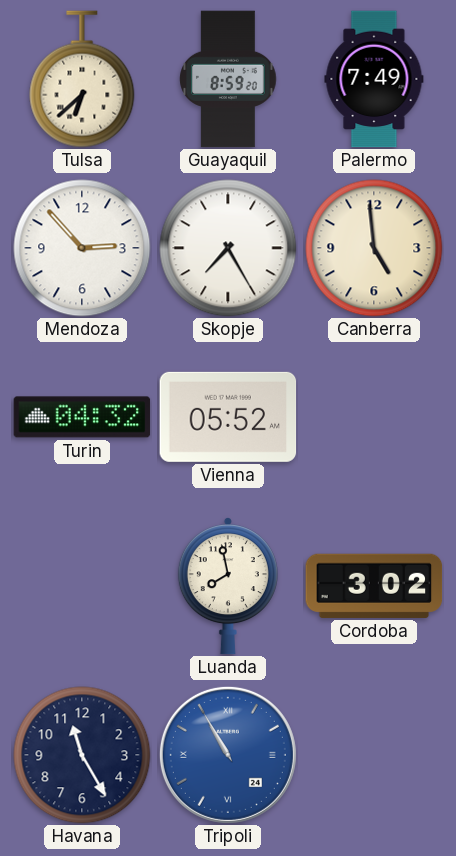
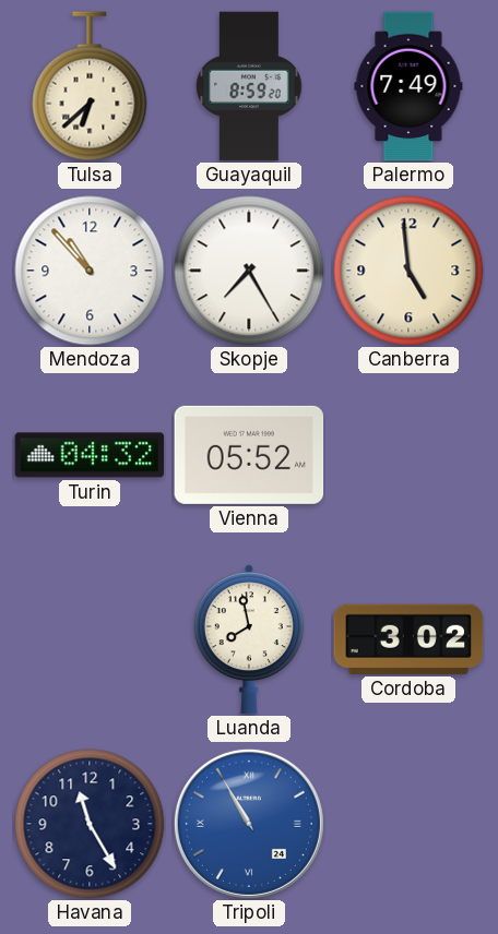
Mendoza: 2:53 -> 10:53 (90, 271)
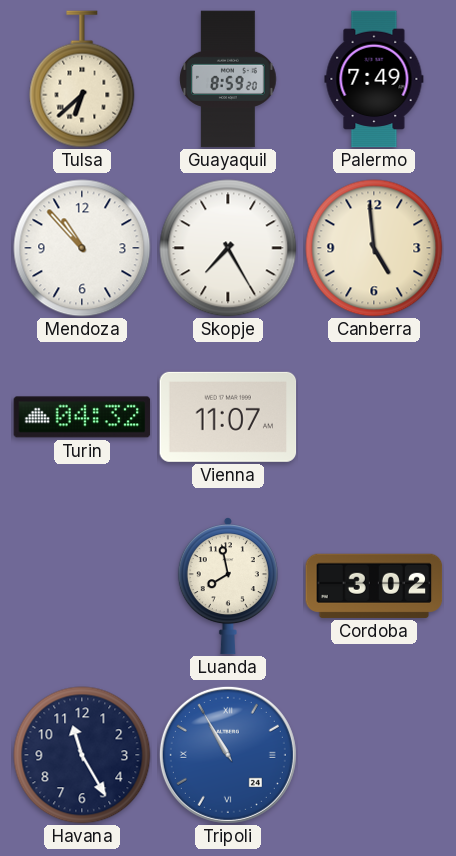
Vienna: 05:52 -> 11:07 (228, 417)
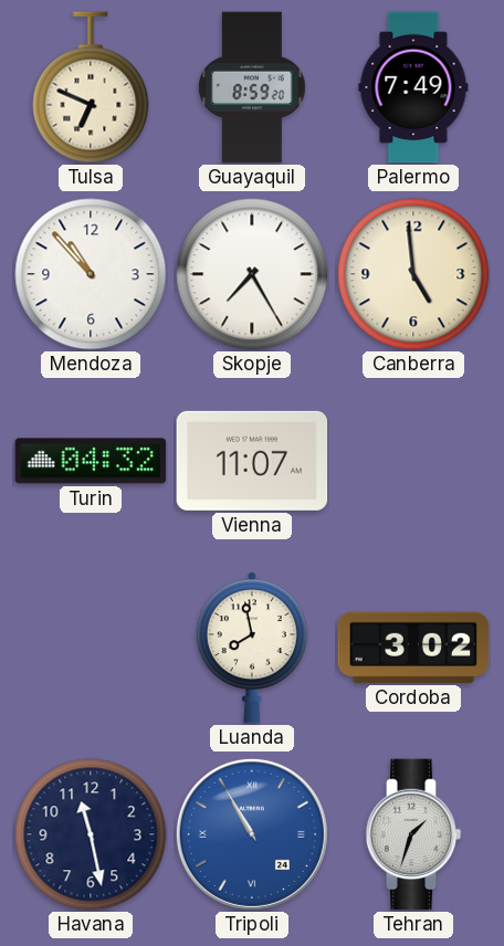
Tulsa: 6:38 -> 6:49 (91, 87)
Havana: 11:25 -> 11:28 (91, 834)
Tehran: none -> 1:33 (413, 834)
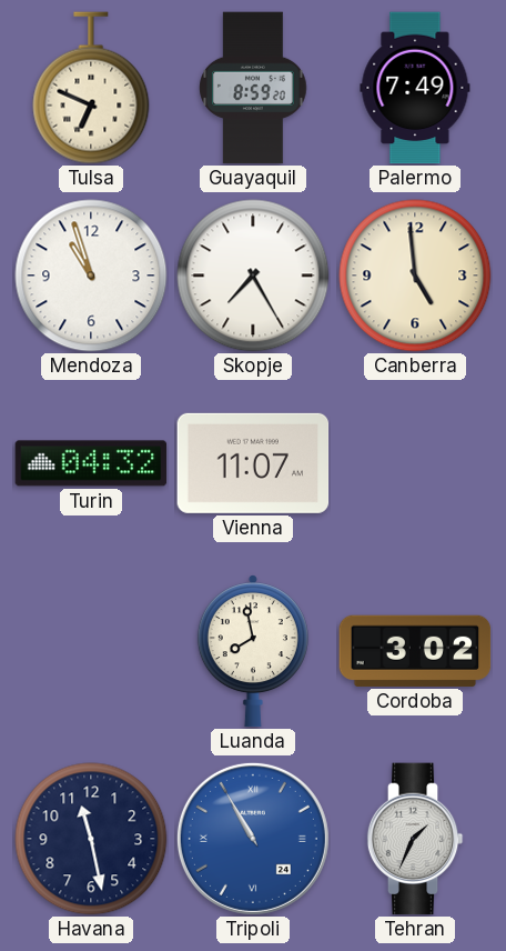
Mendoza: 10:53 -> 10:57 (91, 276)
Tehran: 1:33 -> 1:34 (415, 839)
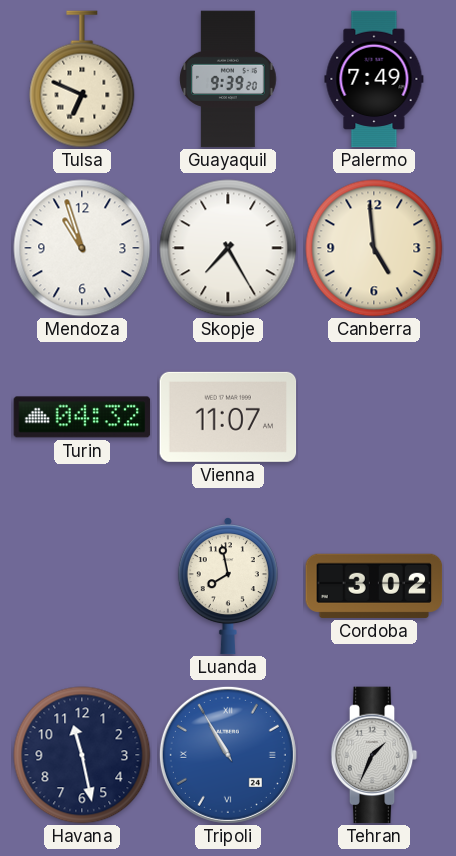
Guayaquil: 8:59 -> 9:39 (228, 79)
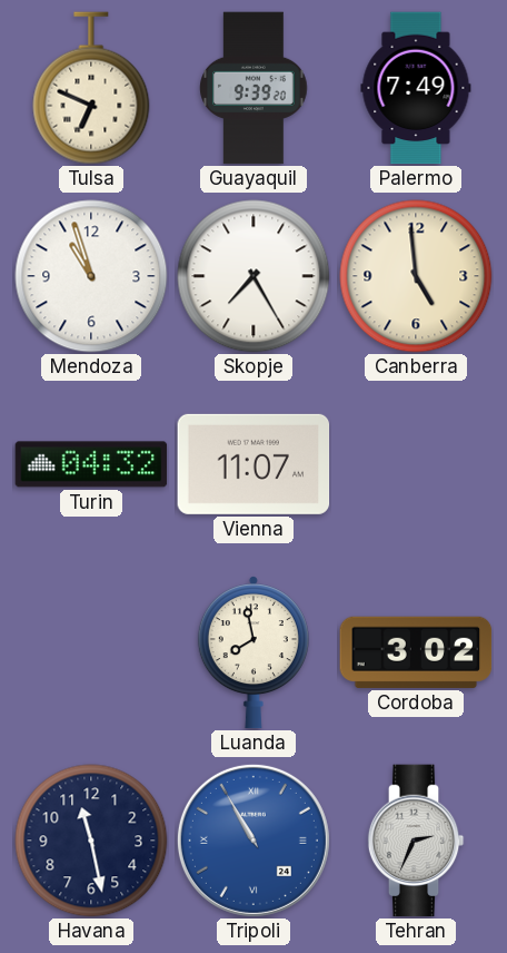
Tehran: 1:34 -> 2:34 (416, 841)
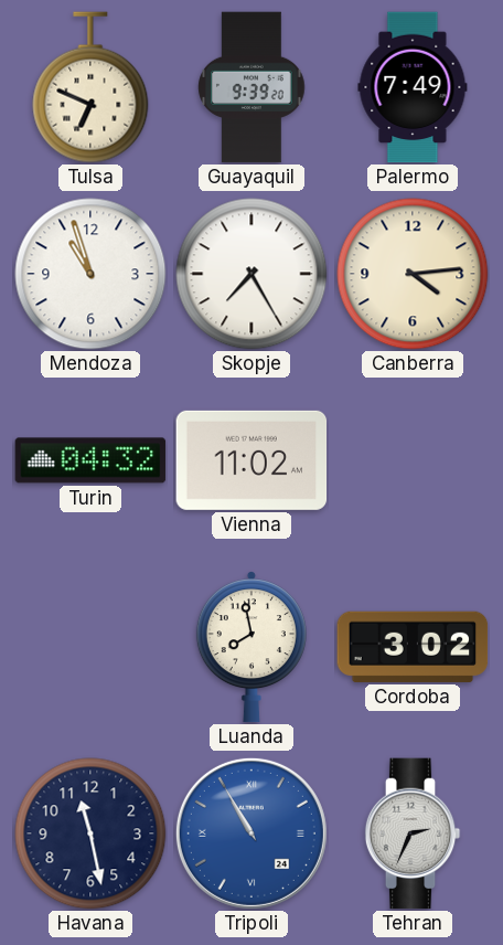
Canberra: 4:59 -> 4:14 (413, 274)
Vienna: 11:07 -> 11:02 (251, 460)
